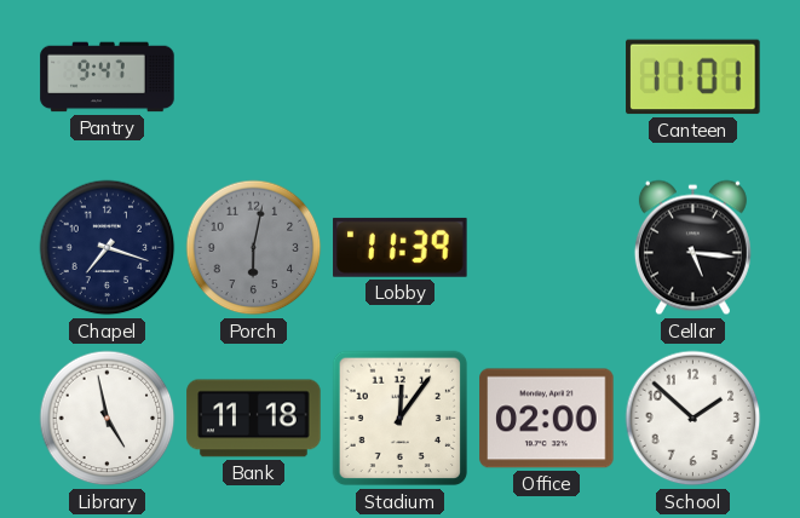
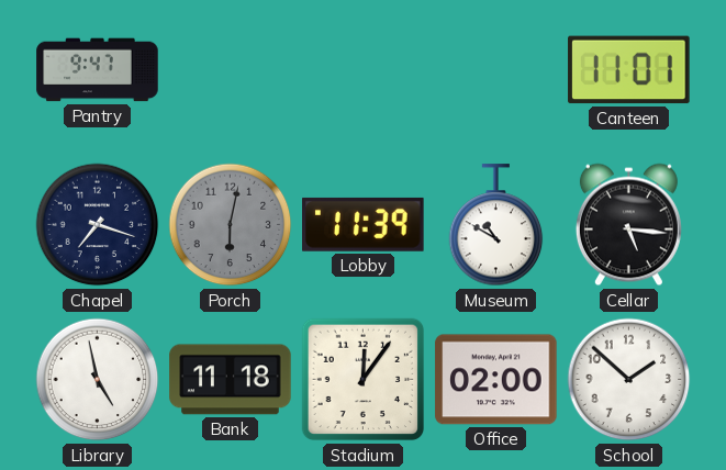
Museum: none -> 10:50 (496, 225)
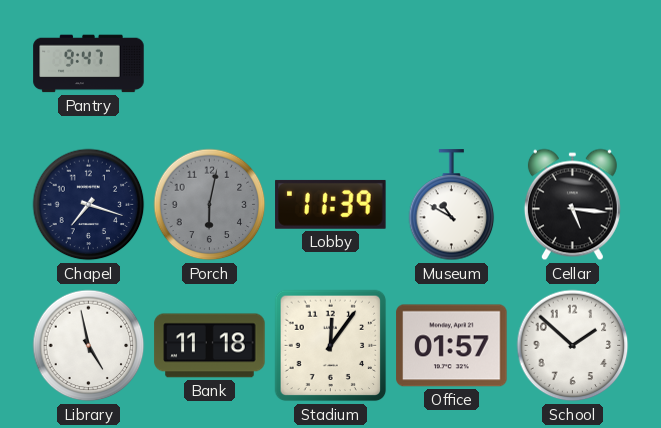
Canteen: 11:01 -> none (629, 70)
Office: 02:00 -> 01:57 (452, 346)
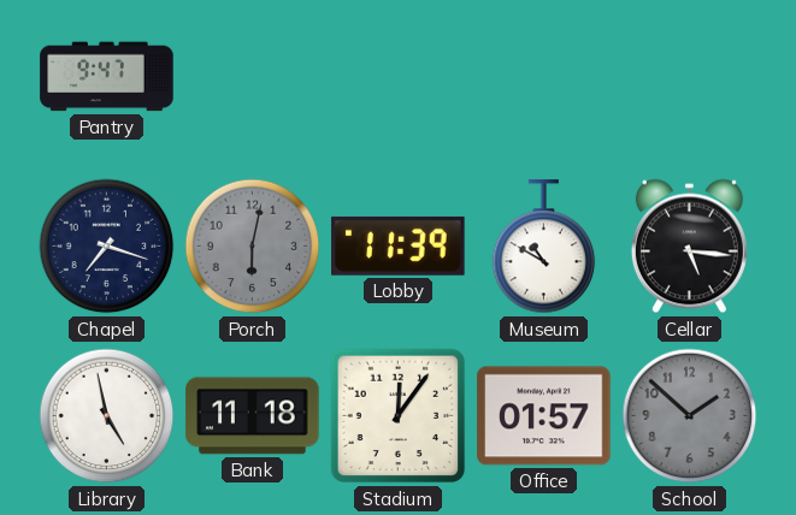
School dial: white -> grey (690, 416)
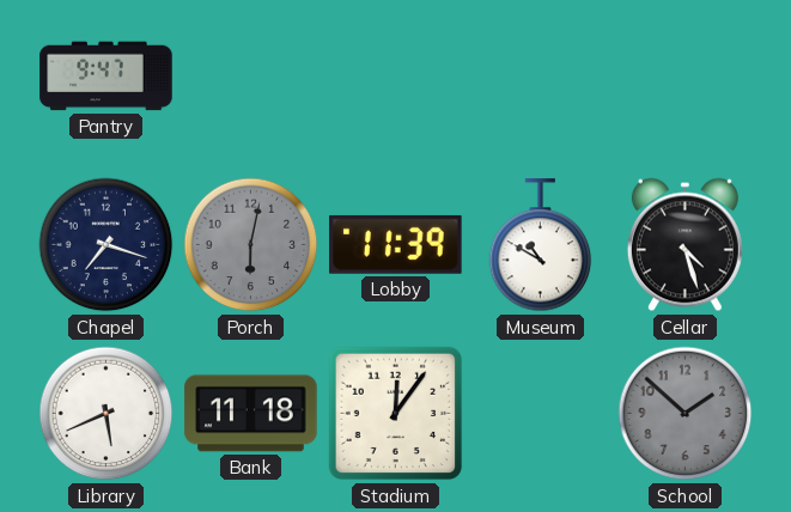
Cellar: 5:16 -> 4:27 (684, 245)
Library: 4:58 -> 5:41 (107, 414)
Office: 01:57 -> none (544, 416)
